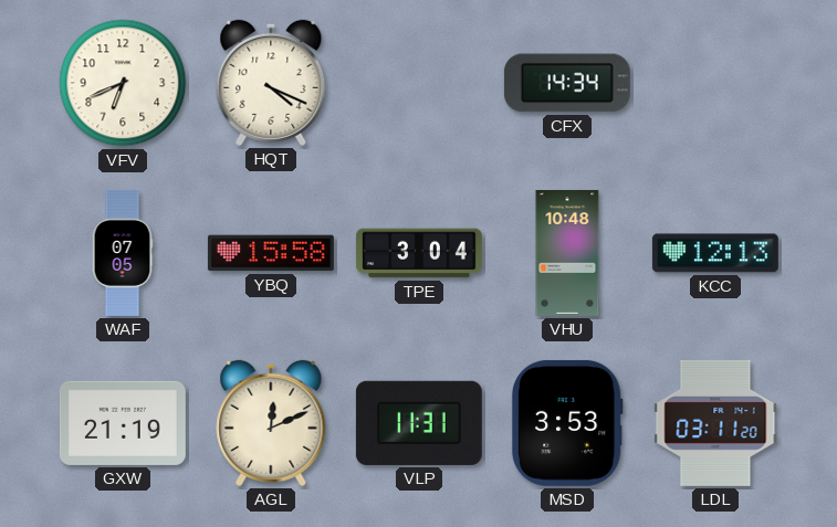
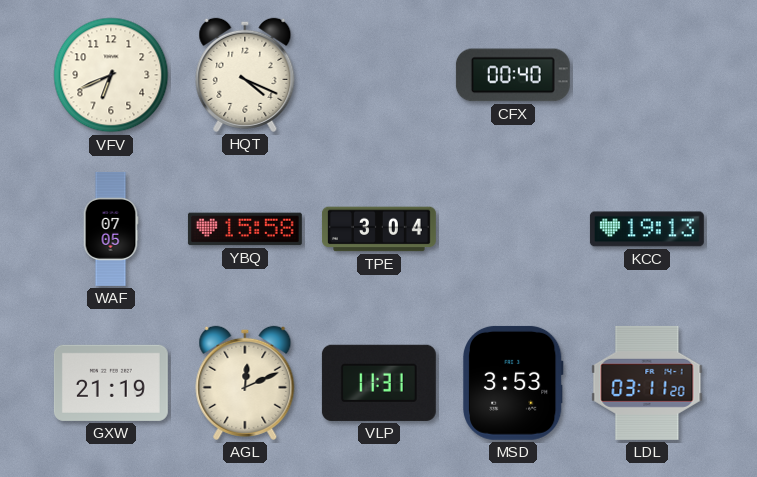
CFX: 14:34 -> 00:40 (513, 75)
VHU: 10:48 -> none (567, 253)
KCC: 12:13 -> 19:13 (647, 229)
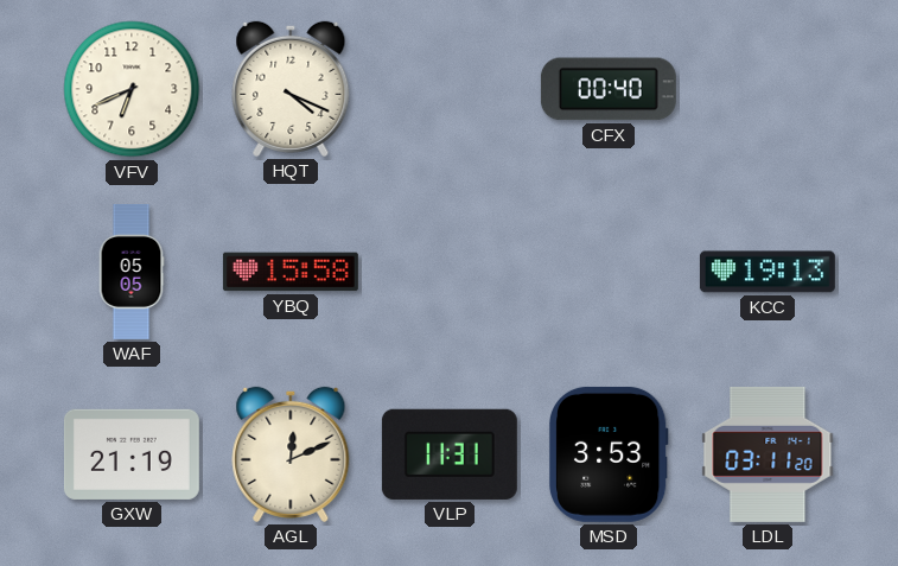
WAF: 07:05 -> 05:05 (132, 272)
TPE: 3:04 -> none (379, 229)
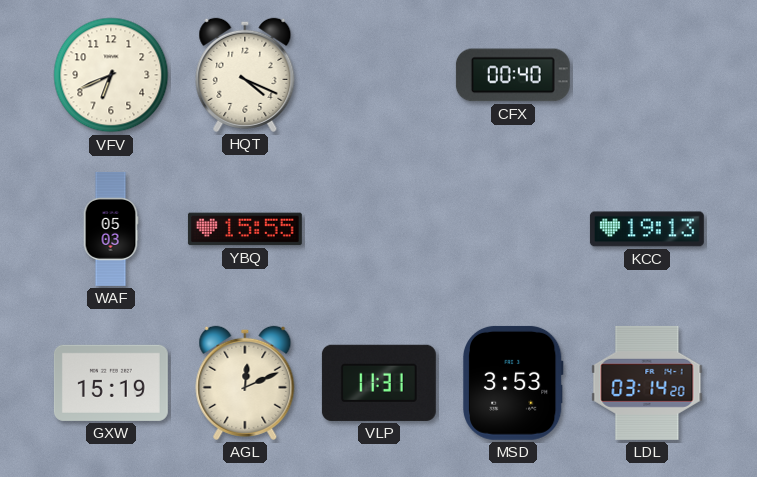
WAF: 05:05 -> 05:03 (111, 229)
YBQ: 15:58 -> 15:55 (245, 229)
GXW: 21:19 -> 15:19 (111, 383)
LDL: 03:11 -> 03:14 (647, 383)
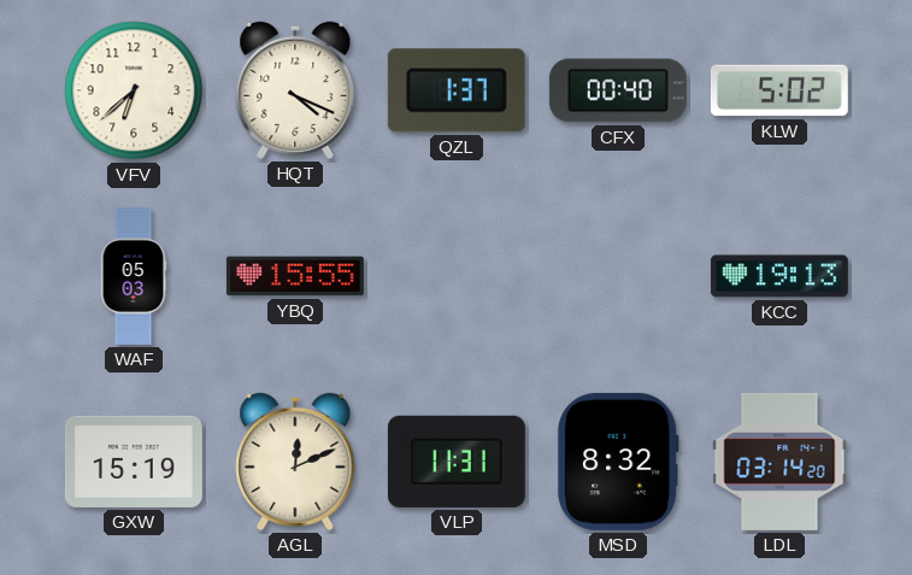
VFV: 6:41 -> 6:38 (134, 90)
QZL: none -> 1:37 (457, 90)
KLW: none -> 5:02 (779, 90)
MSD: 3:53 -> 8:32 (618, 462)
